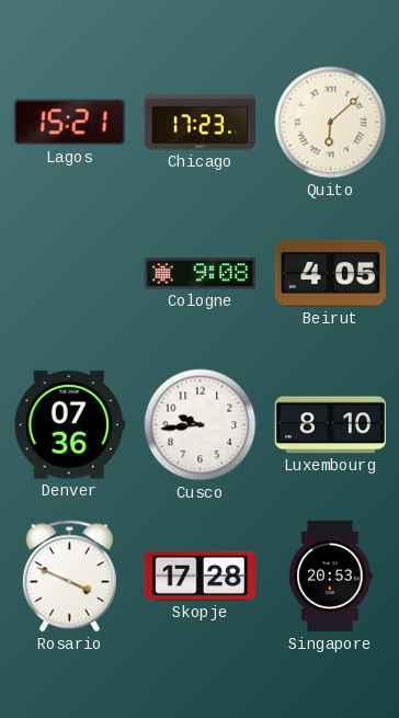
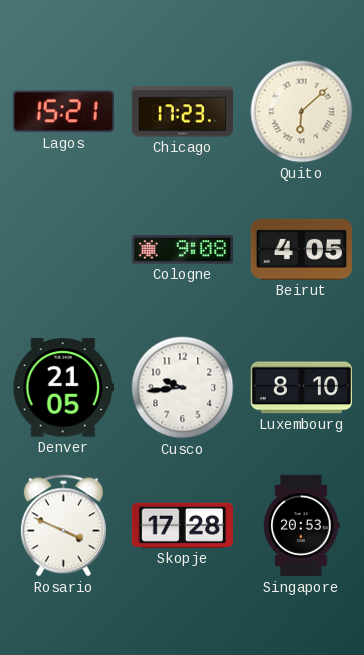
Denver: 07:36 -> 21:05 (63, 388)
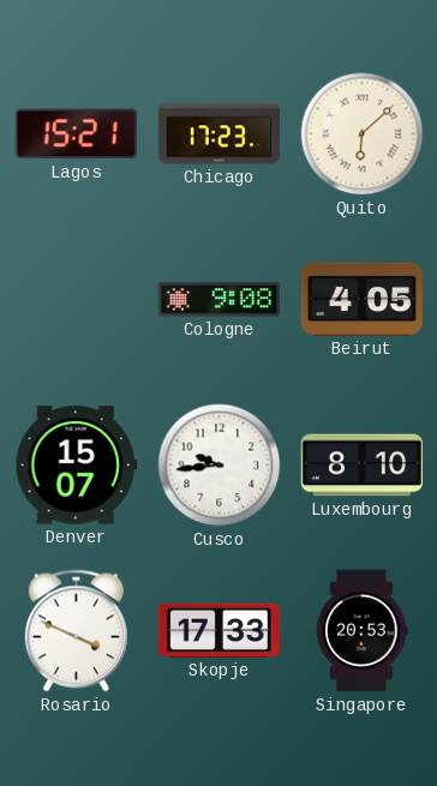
Denver: 21:05 -> 15:07 (76, 466)
Skopje: 17:28 -> 17:33 (218, 630)
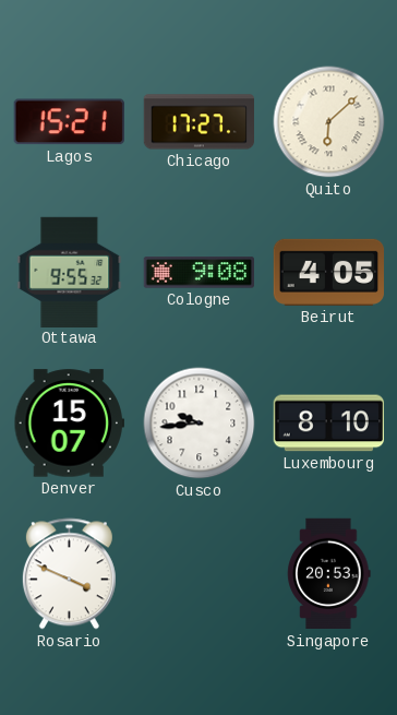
Chicago: 17:23 -> 17:27 (198, 122)
Ottawa: none -> 9:55 (70, 272)
Skopje: 17:33 -> none (218, 630)
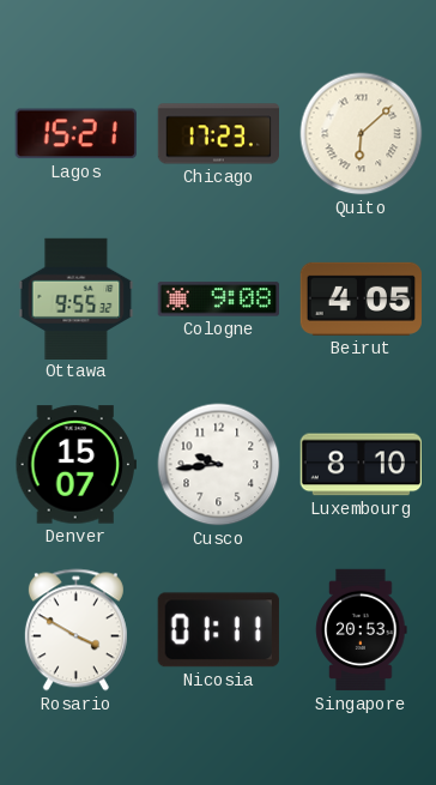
Chicago: 17:27 -> 17:23 (218, 134)
Rosario: 3:49 -> 3:50 (75, 630)
Nicosia: none -> 01:11 (218, 630)
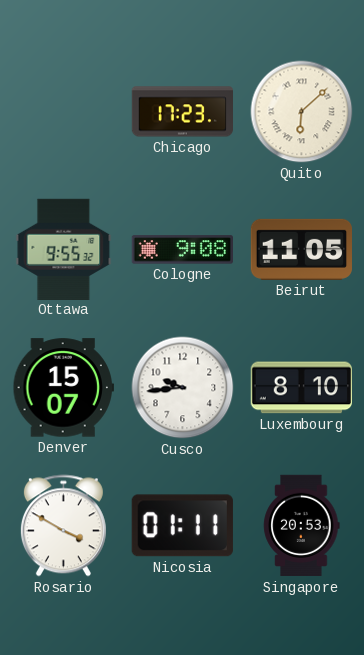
Lagos: 15:21 -> none (75, 134)
Beirut: 4:05 -> 11:05 (301, 249)
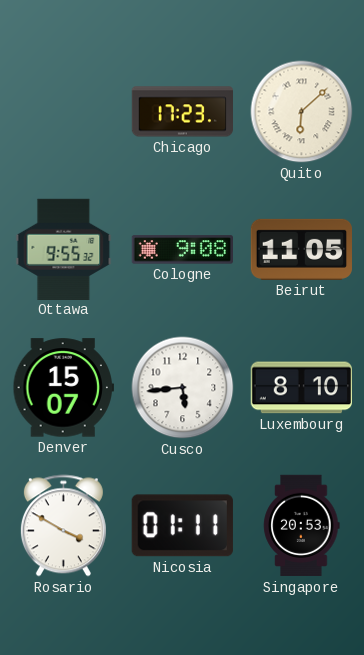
Cusco: 9:44 -> 5:44 (183, 388)
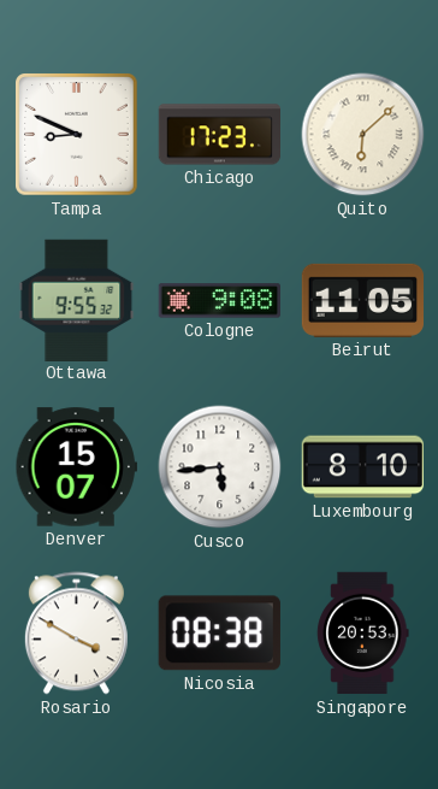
Tampa: none -> 8:49 (77, 135)
Nicosia: 01:11 -> 08:38 (219, 634)
